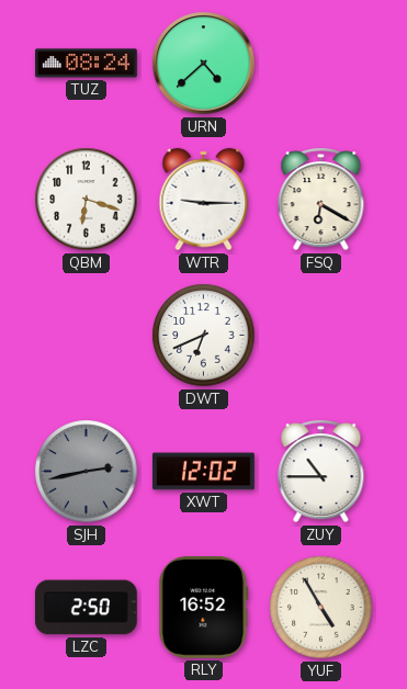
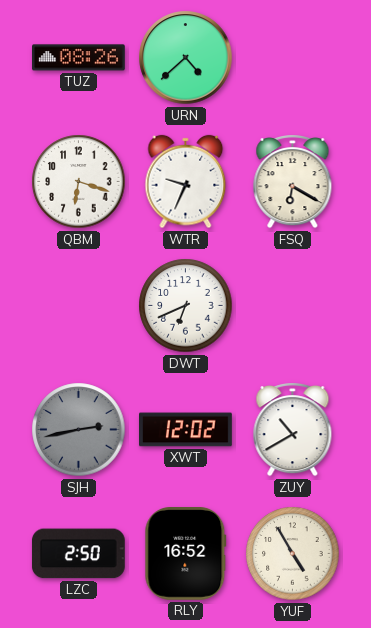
TUZ: 08:24 -> 08:26 (79, 58)
WTR: 9:15 -> 9:34 (186, 182)
ZUY: 10:45 -> 10:40 (293, 430)
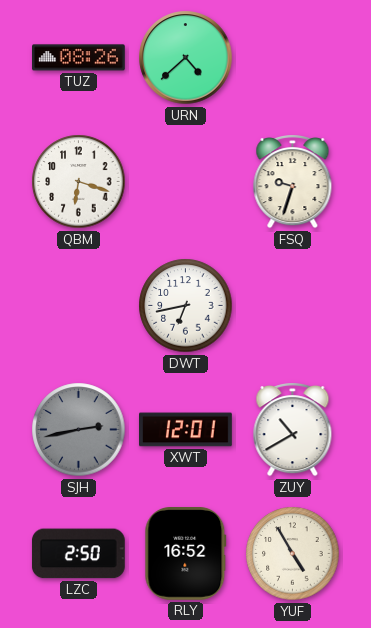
WTR: 9:34 -> none (186, 182)
FSQ: 6:20 -> 9:33 (293, 182)
DWT: 6:41 -> 6:43 (186, 306)
XWT: 12:02 -> 12:01 (186, 430)
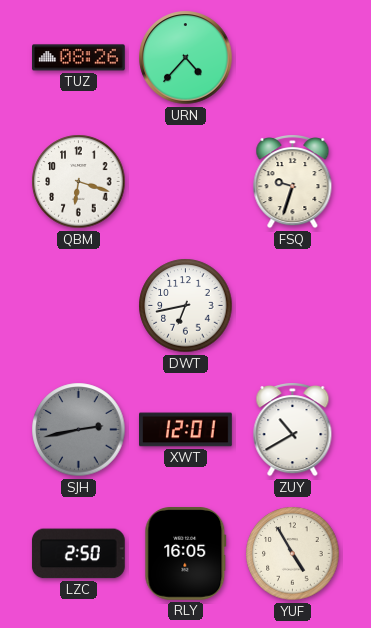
URN: 4:38 -> 4:37 (186, 58)
RLY: 16:52 -> 16:05 (186, 554)
